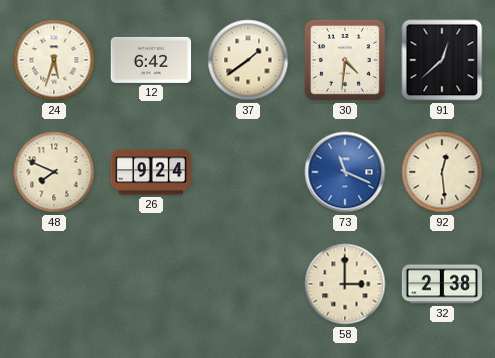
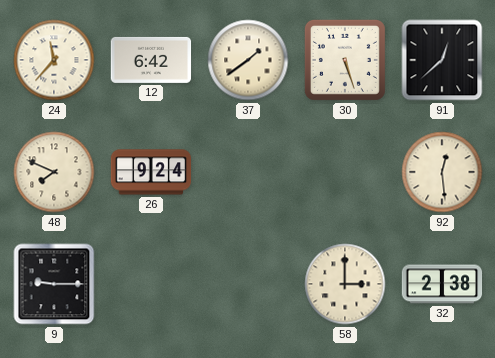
24: 5:33 -> 11:37 (54, 60)
30: 4:31 -> 5:27 (345, 60)
73: 11:19 -> none (345, 172)
9: none -> 9:15 (54, 284)
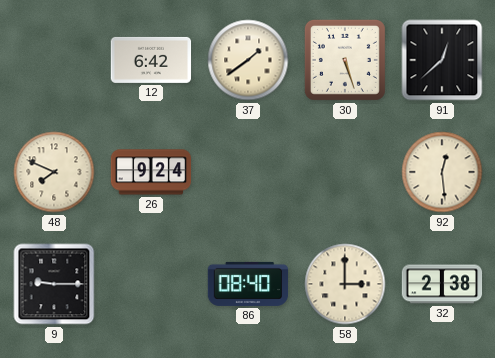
24: 11:37 -> none (54, 60)
86: none -> 08:40 (248, 284)
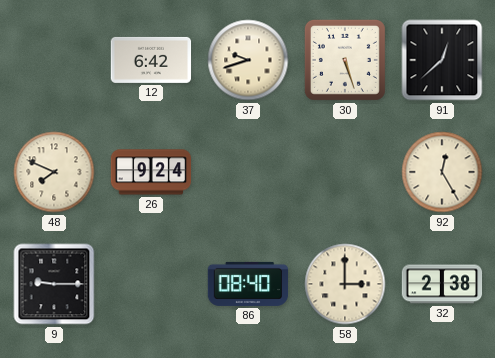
37: 1:39 -> 9:42 (248, 60)
92: 12:29 -> 12:25 (442, 172)
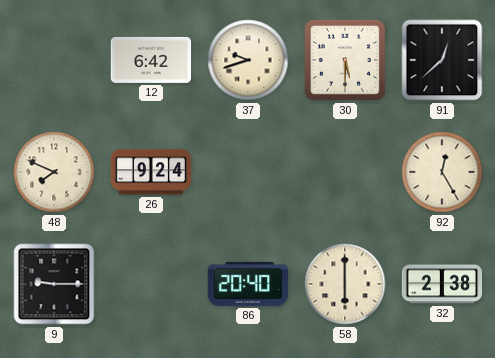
30: 5:27 -> 5:30 (345, 60)
86: 08:40 -> 20:40 (248, 284)
58: 3:00 -> 6:00 (345, 284)
